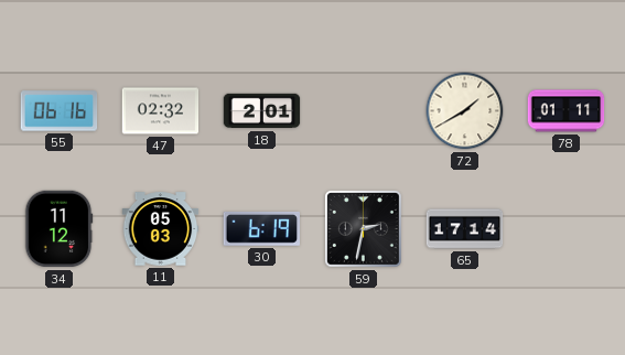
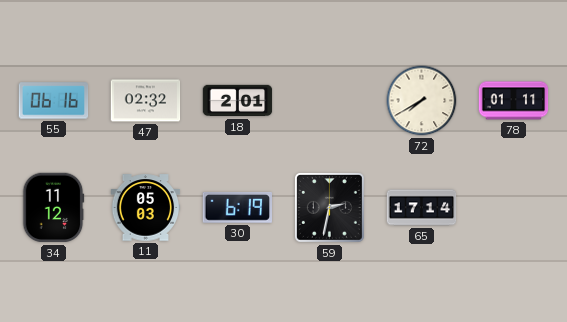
72: 1:40 -> 7:40 (422, 101)
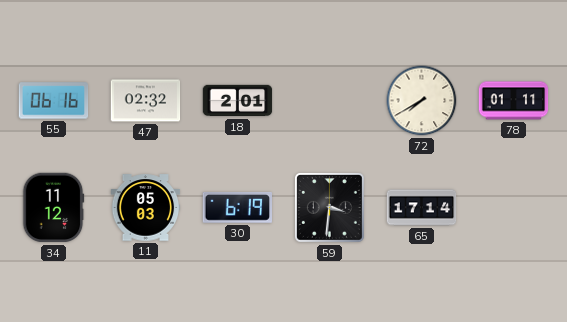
59: 2:32 -> 3:31 (330, 208)
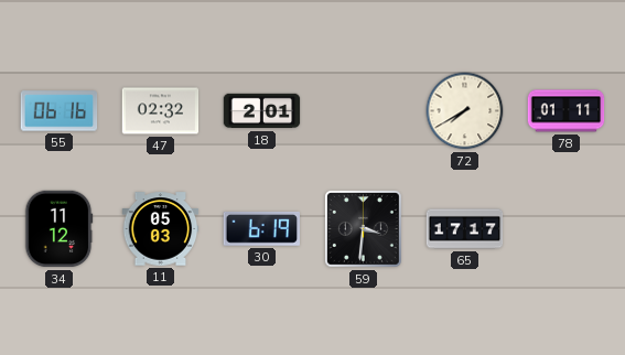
65: 17:14 -> 17:17 (465, 229)
